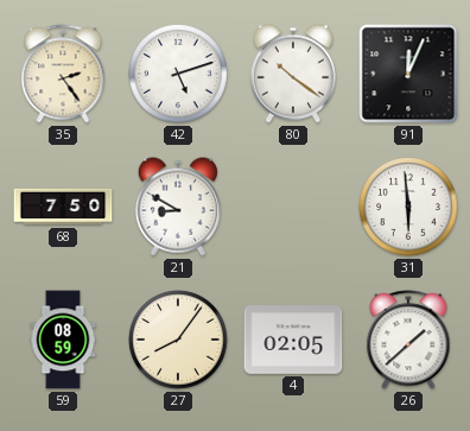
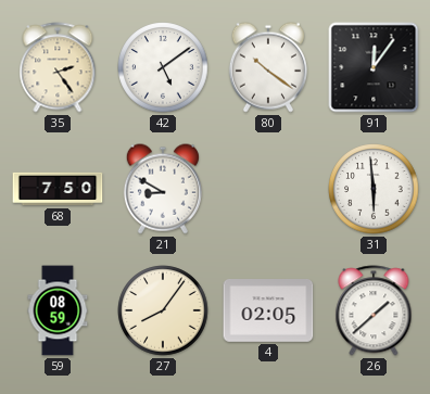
42: 5:12 -> 5:09 (163, 67)
91: 12:04 -> 12:06 (374, 67)
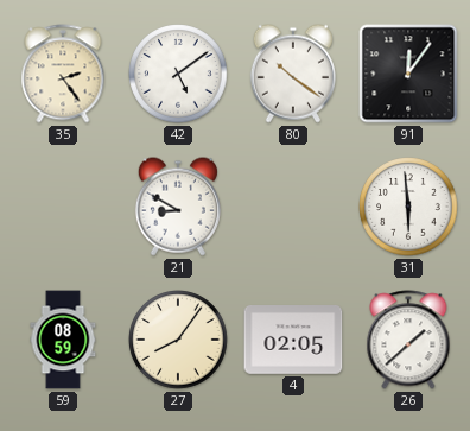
68: 7:50 -> none (58, 189)
